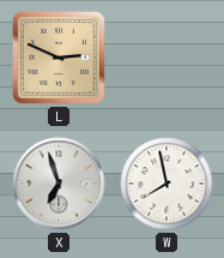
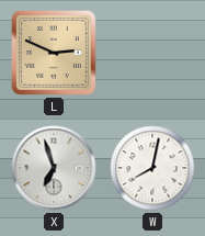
W: 7:58 -> 8:02 (152, 168)
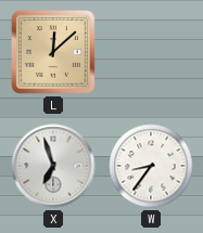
L: 2:49 -> 12:08 (53, 52)
W: 8:02 -> 8:36 (151, 166)
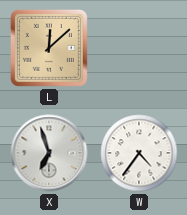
W: 8:36 -> 4:36 (139, 153)
